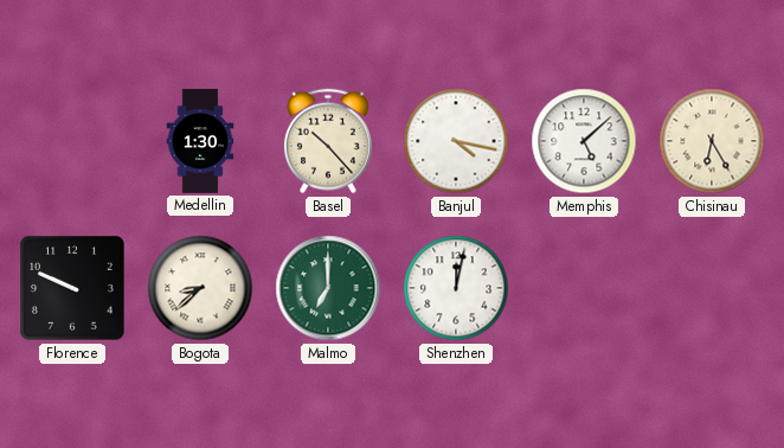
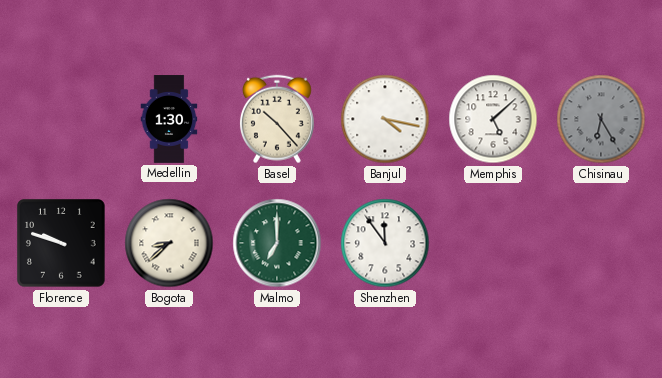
Chisinau dial: cream -> grey (601, 119)
Florence: 9:49 -> 9:48 (62, 244)
Shenzhen: 12:02 -> 11:54 (385, 243)
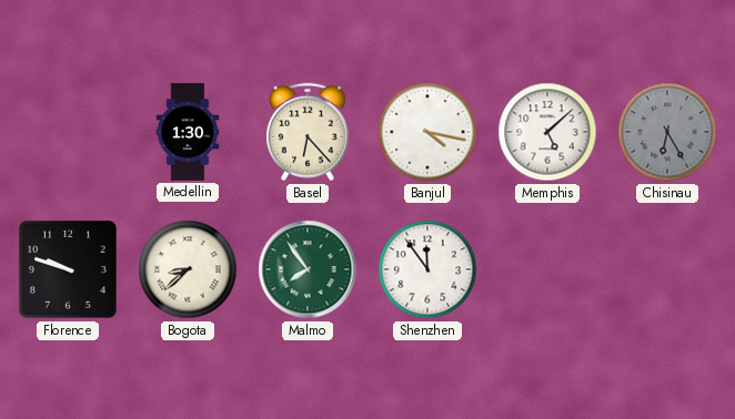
Basel: 10:23 -> 6:23 (308, 132)
Malmo: 7:00 -> 7:54 (308, 269)
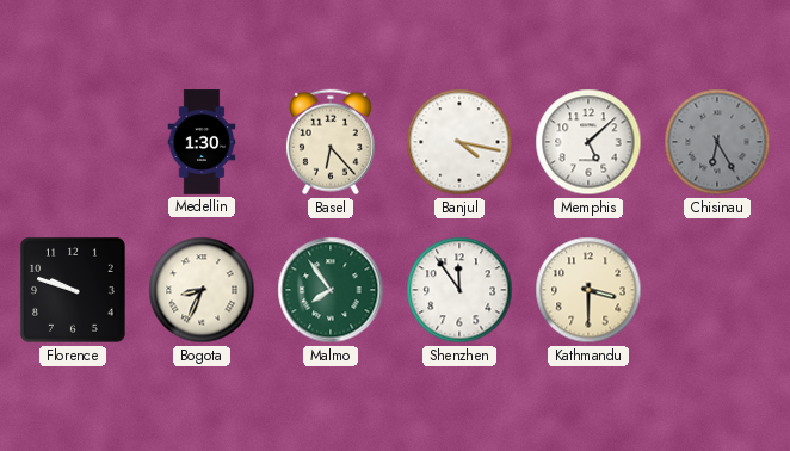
Bogota: 8:38 -> 8:34 (202, 290)
Kathmandu: none -> 3:30 (588, 290)
